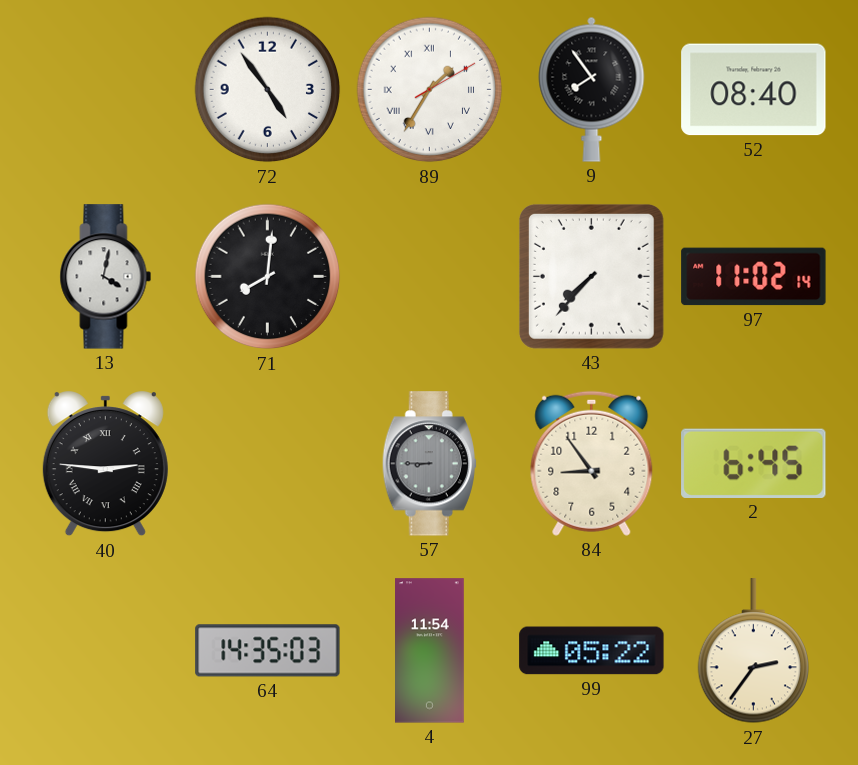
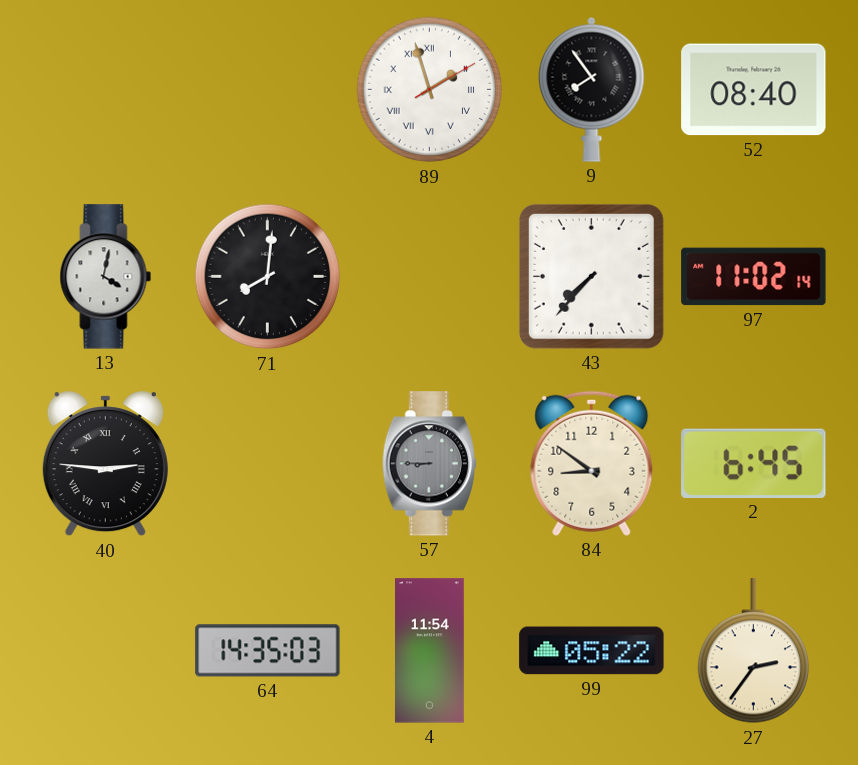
72: 4:54 -> none (268, 90)
89: 1:35 -> 1:57 (430, 90)
84: 8:54 -> 8:51 (592, 463)
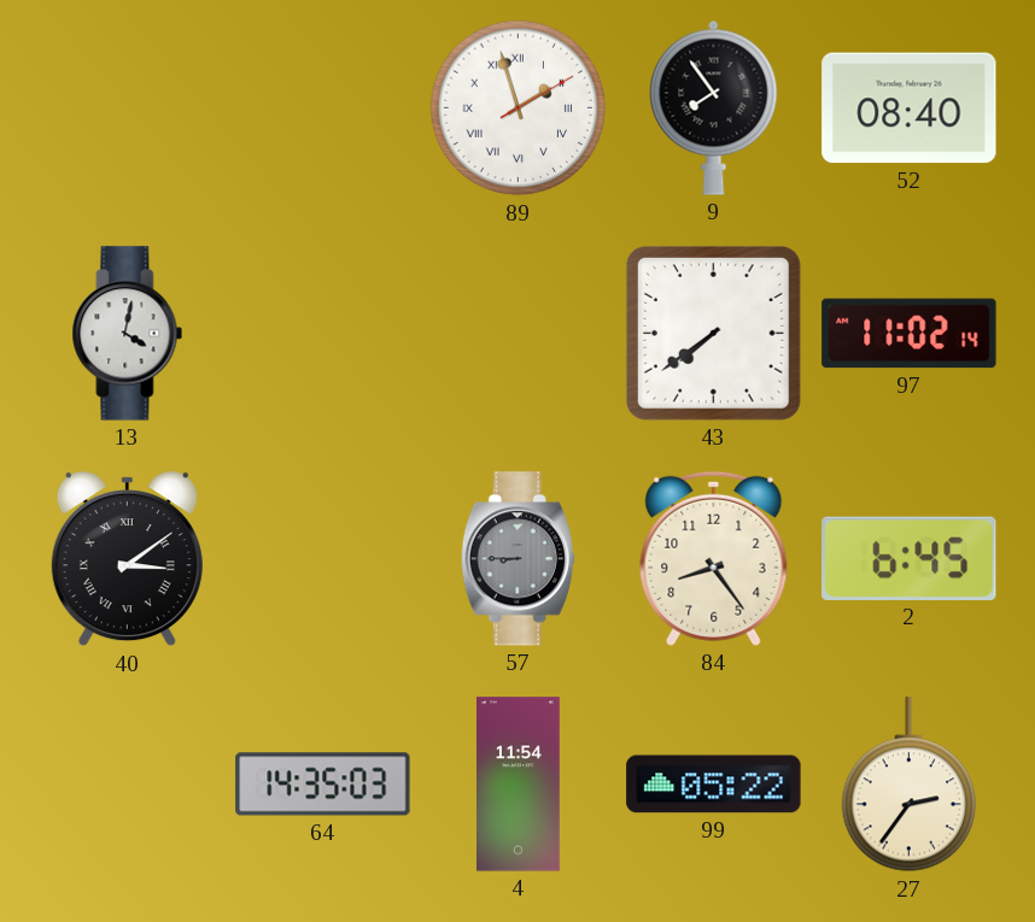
71: 8:01 -> none (268, 277)
43: 7:37 -> 7:39 (713, 333)
40: 2:46 -> 3:09 (127, 559)
84: 8:51 -> 8:24 (714, 558)
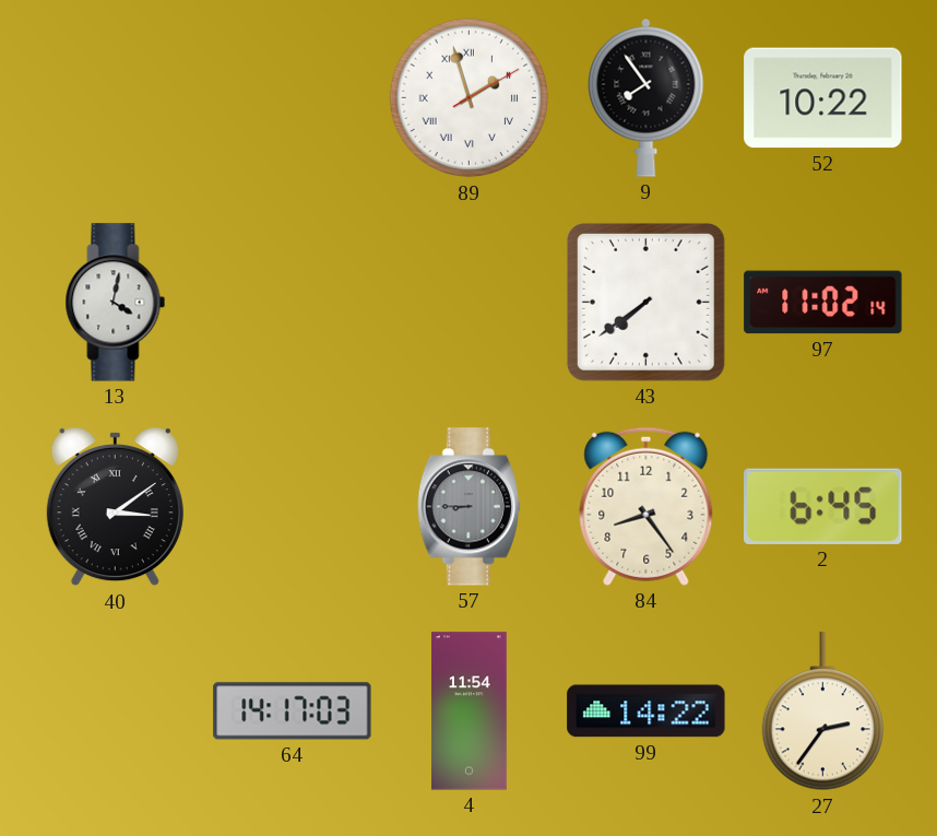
52: 08:40 -> 10:22 (823, 98)
64: 14:35 -> 14:17 (293, 711)
99: 05:22 -> 14:22 (647, 711)
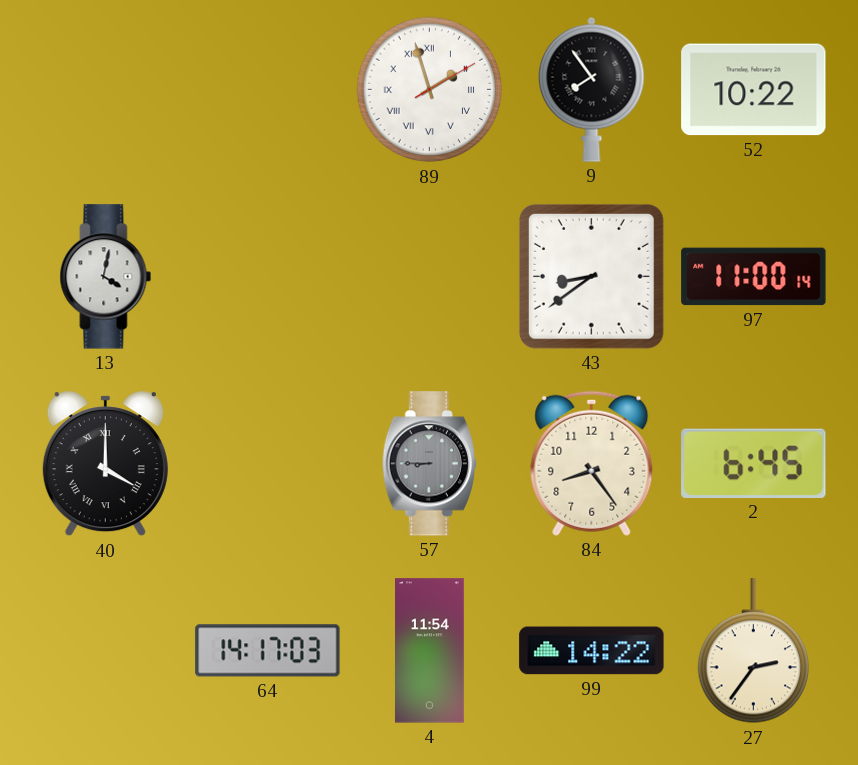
43: 7:39 -> 8:39 (591, 276)
97: 11:02 -> 11:00 (754, 277)
40: 3:09 -> 4:00 (105, 464)
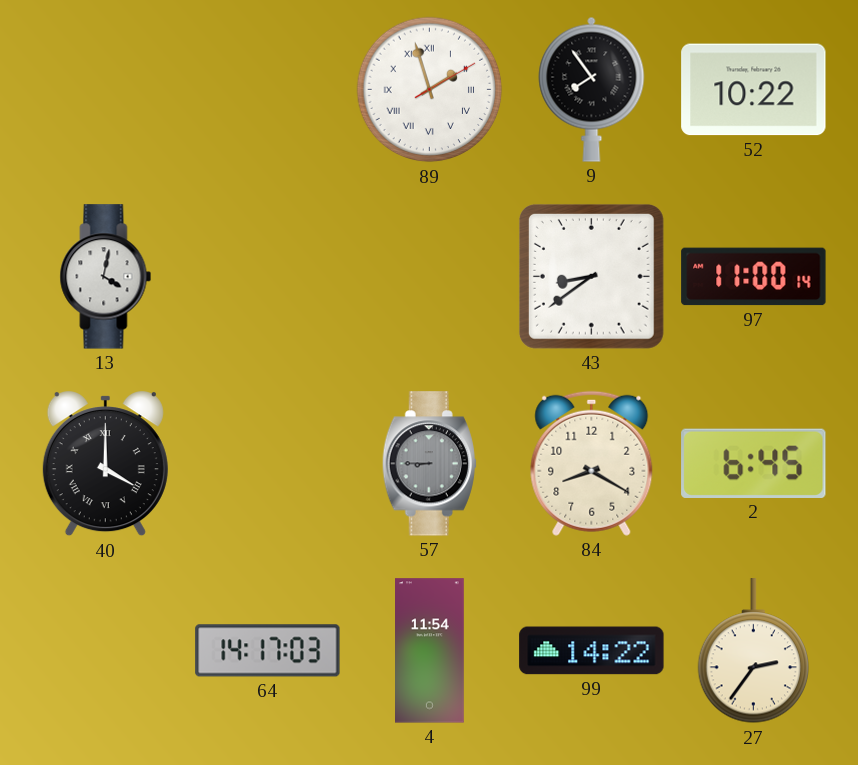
84: 8:24 -> 8:20 (592, 463)
